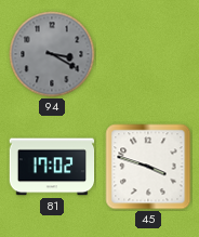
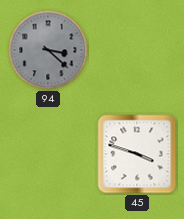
94: 3:20 -> 3:22 (48, 50)
81: 17:02 -> none (52, 167)
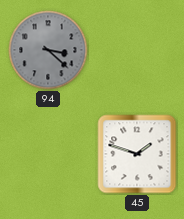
45: 3:48 -> 1:48 (137, 154)
